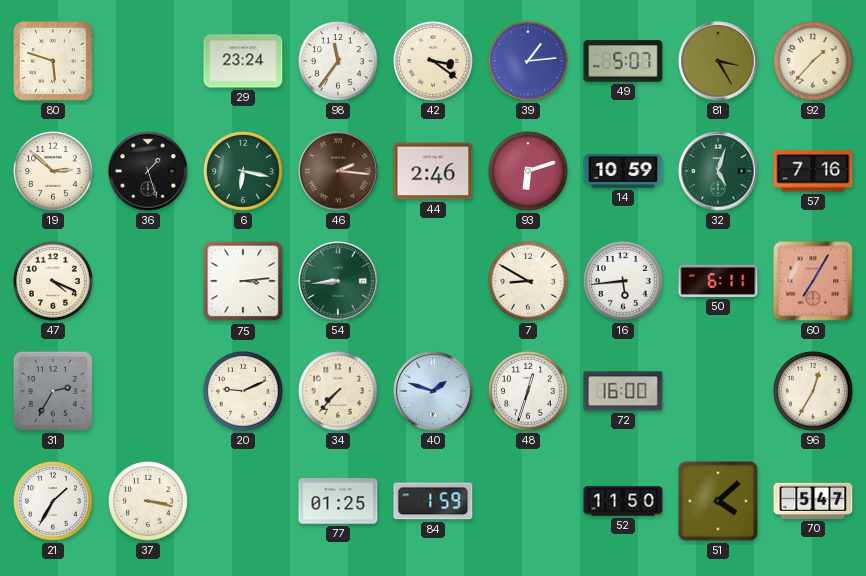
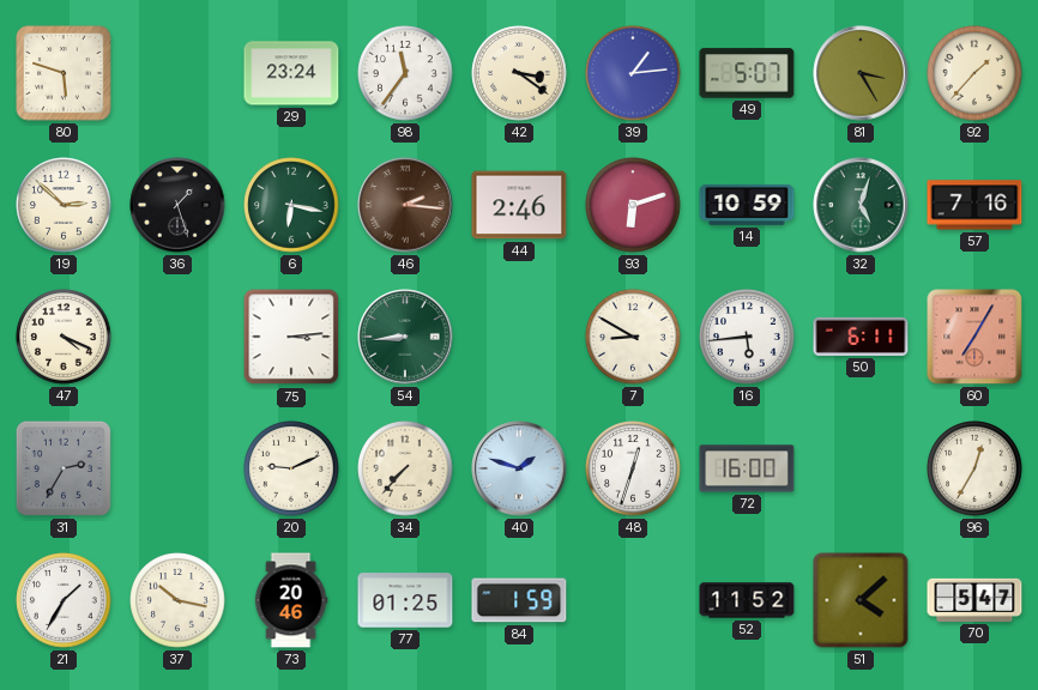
37: 3:17 -> 10:17 (177, 600)
73: none -> 20:46 (291, 600)
52: 11:50 -> 11:52 (747, 600)
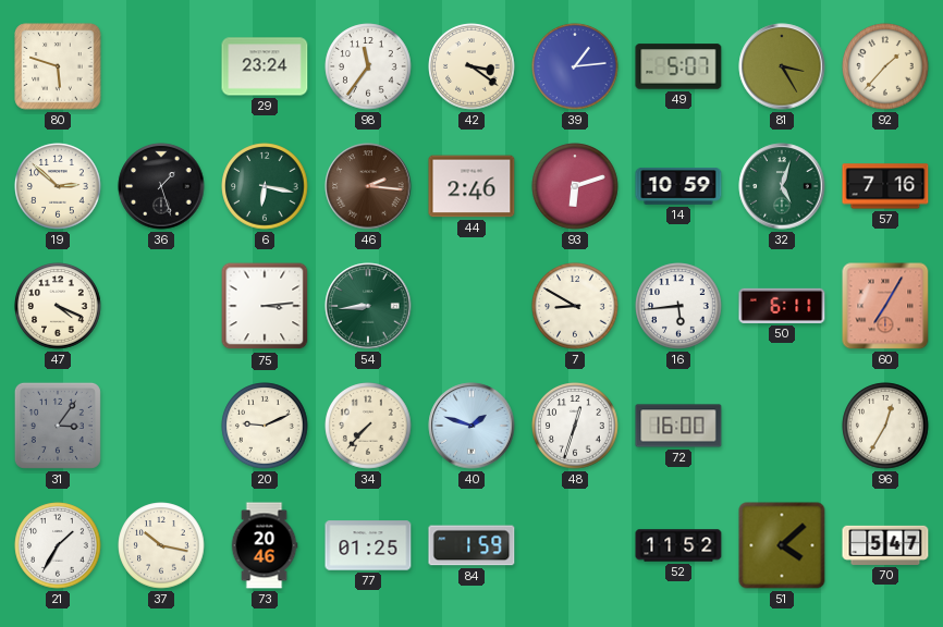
31: 2:35 -> 3:06 (58, 426)
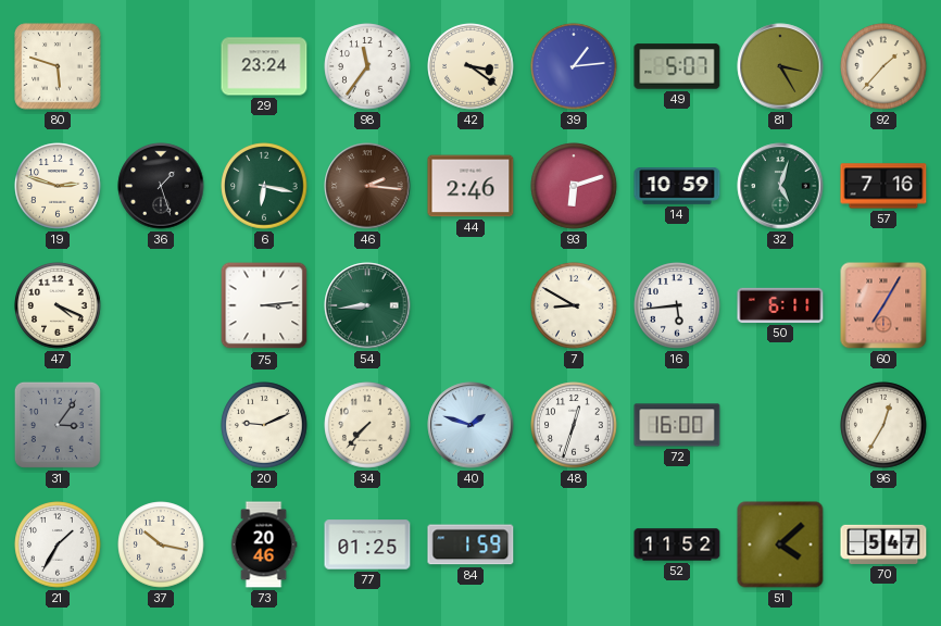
19: 2:52 -> 2:48 (58, 186)
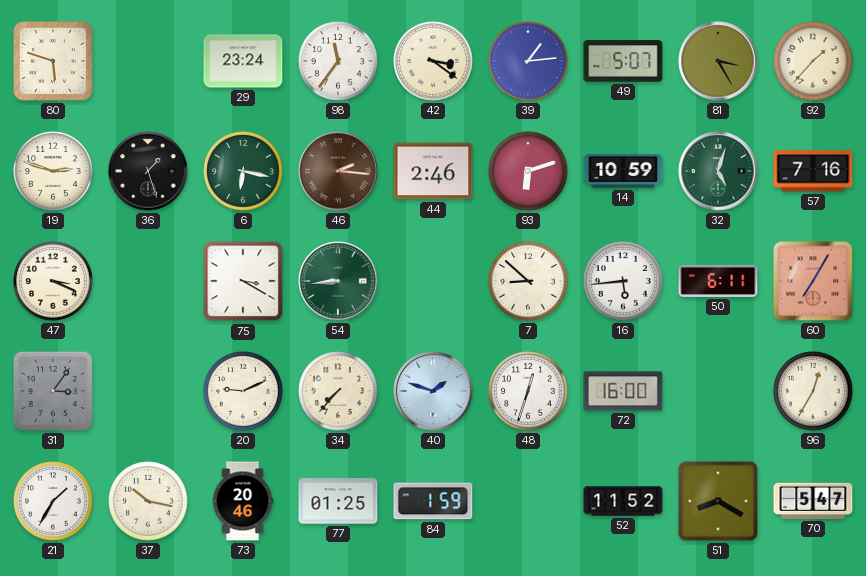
47: 4:19 -> 3:19 (53, 281)
75: 3:14 -> 3:20 (243, 281)
7: 8:50 -> 8:52 (528, 281)
51: 4:08 -> 8:20 (718, 501)
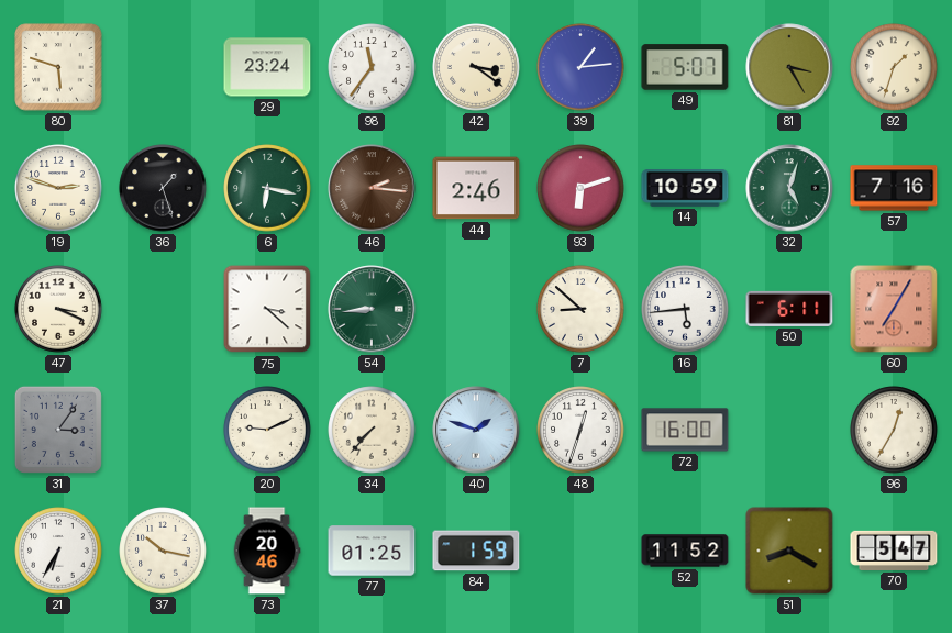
92: 1:37 -> 1:33 (894, 67)
75: 3:20 -> 3:22 (267, 309)
21: 1:35 -> 6:35 (58, 551)
